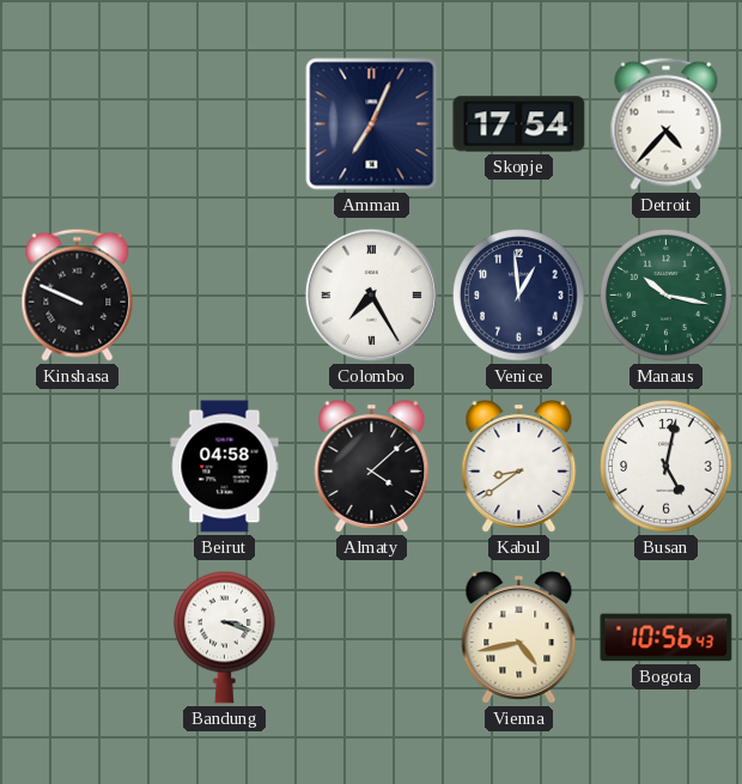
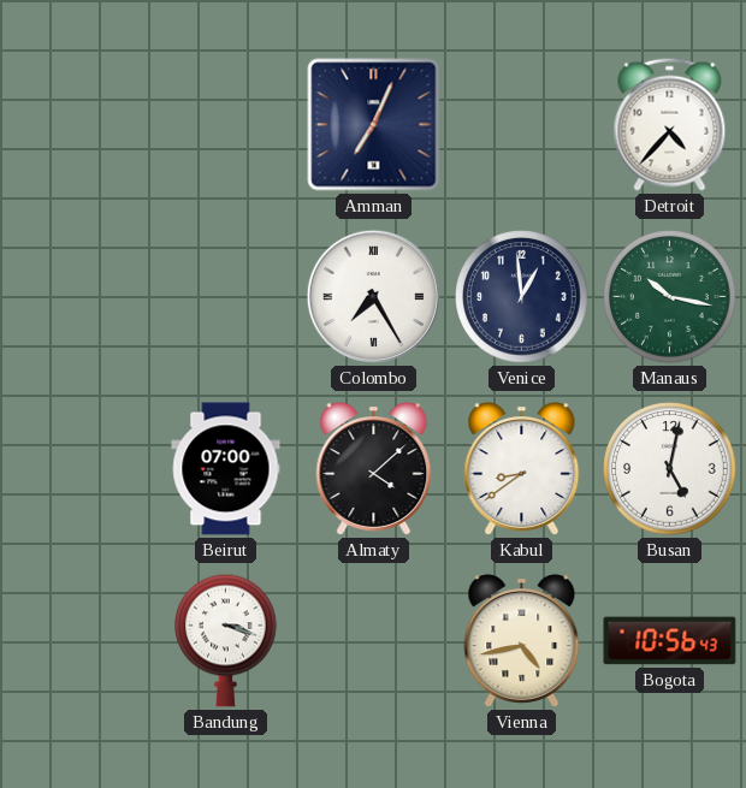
Skopje: 17:54 -> none (519, 124)
Kinshasa: 9:49 -> none (78, 294)
Beirut: 04:58 -> 07:00 (226, 469)
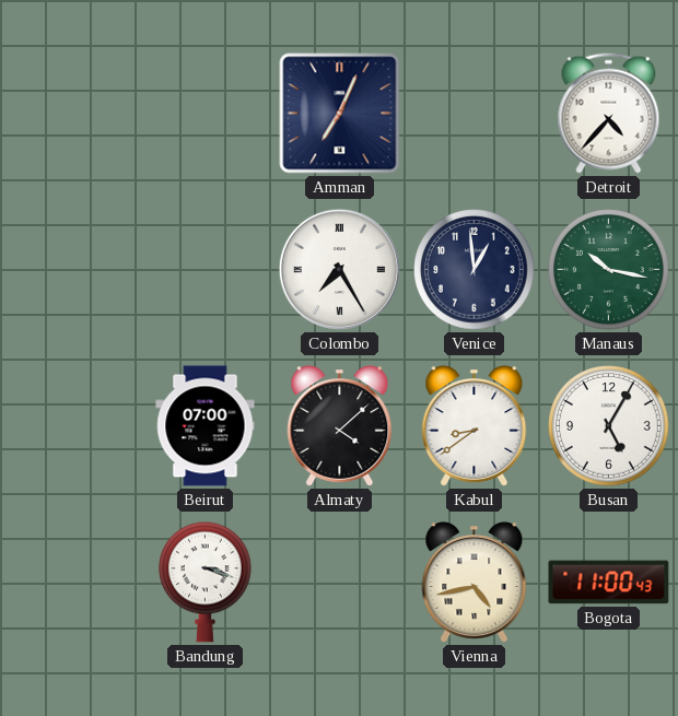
Busan: 5:02 -> 5:05 (609, 426)
Bogota: 10:56 -> 11:00 (609, 583)
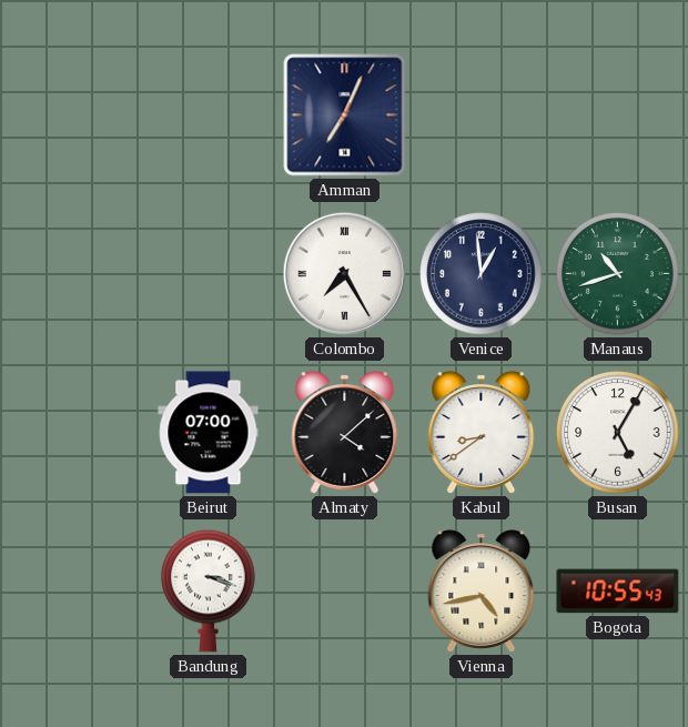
Detroit: 4:37 -> none (609, 113)
Manaus: 10:17 -> 10:42 (618, 274)
Bogota: 11:00 -> 10:55 (618, 592)
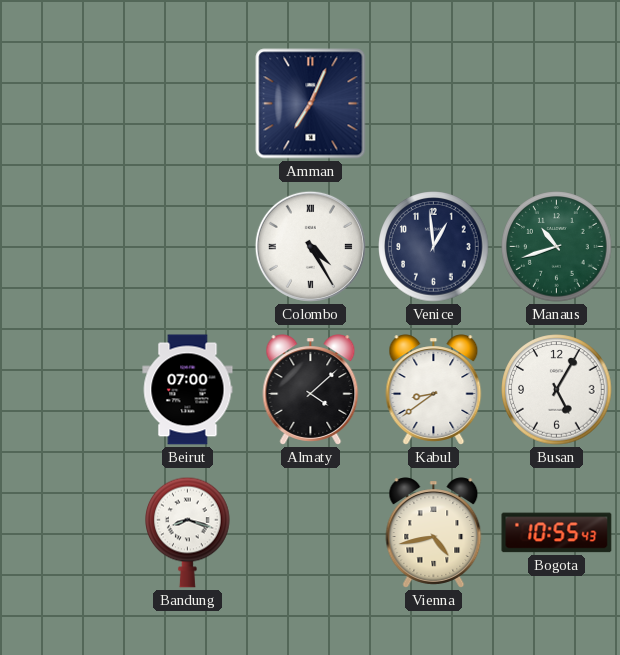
Colombo: 7:25 -> 4:25 (310, 246)
Bandung: 3:18 -> 8:18 (188, 532)
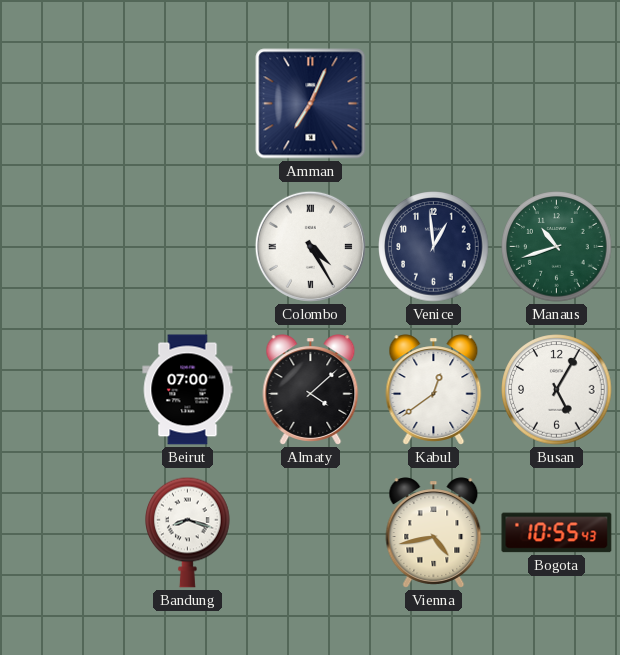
Kabul: 8:39 -> 12:39 (434, 390)
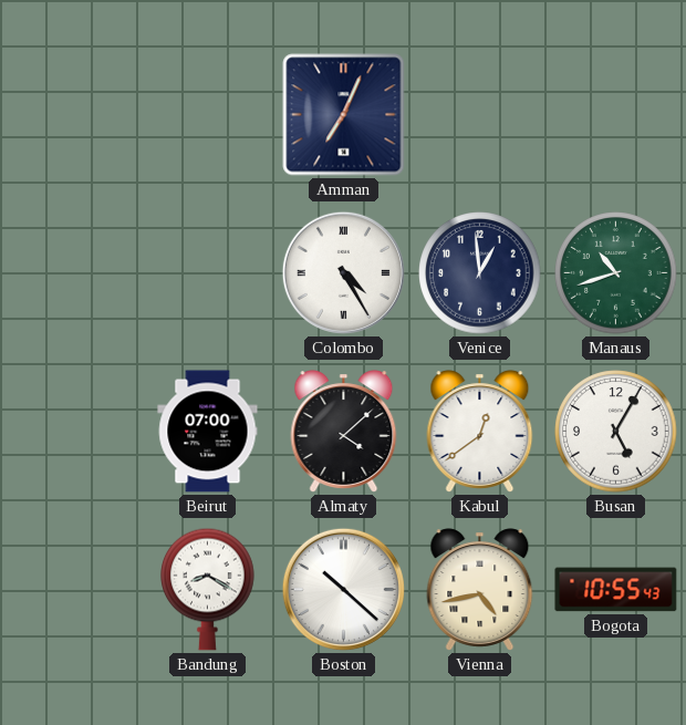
Bandung: 8:18 -> 8:20 (208, 589)
Boston: none -> 10:22 (343, 589)
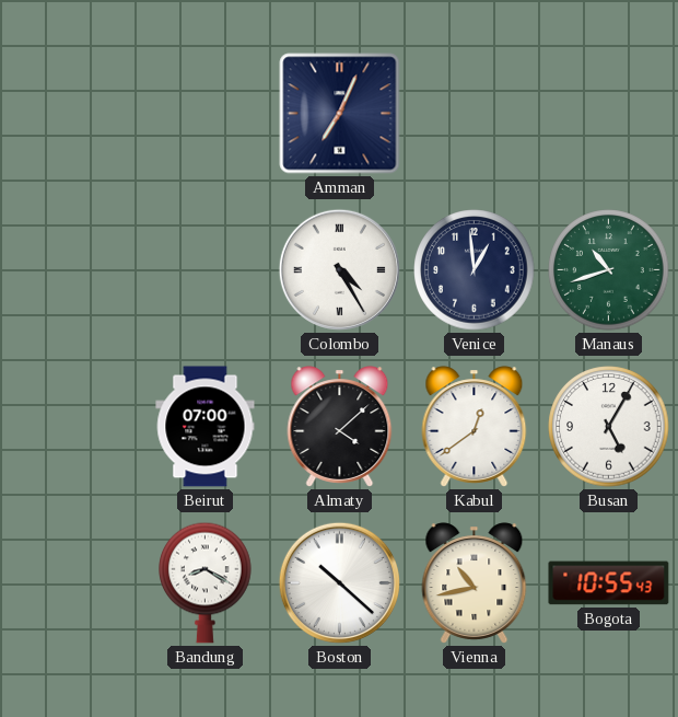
Vienna: 4:43 -> 10:43 (475, 583)
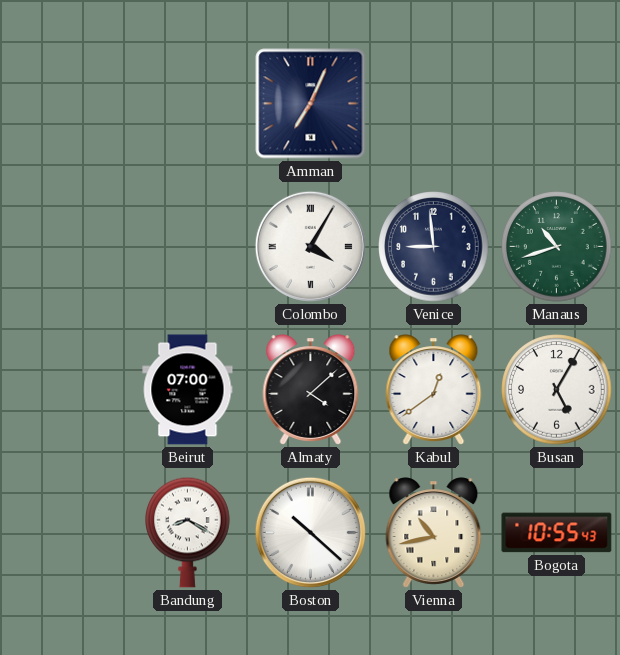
Colombo: 4:25 -> 4:05 (310, 246)
Venice: 12:59 -> 8:59 (434, 247)
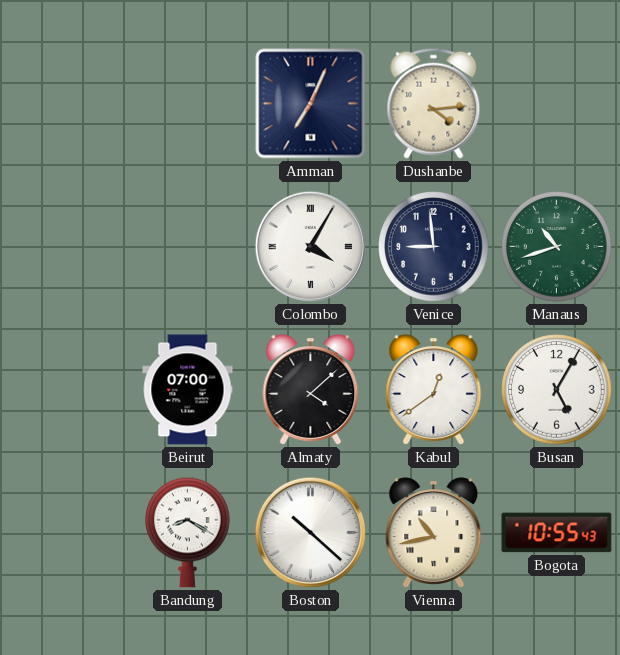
Dushanbe: none -> 4:14 (434, 103)
